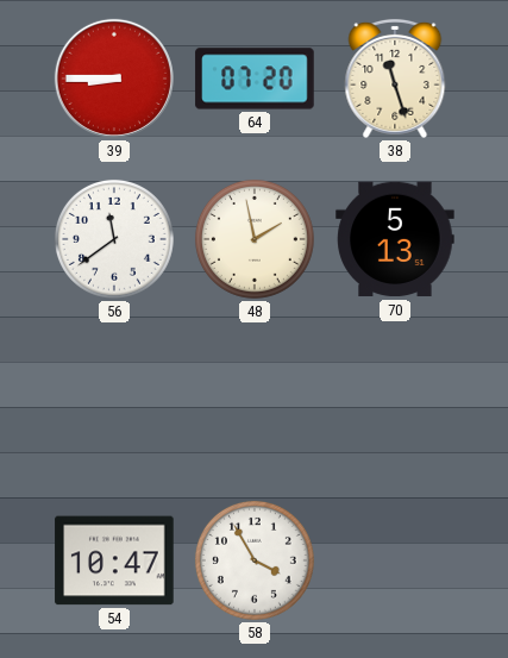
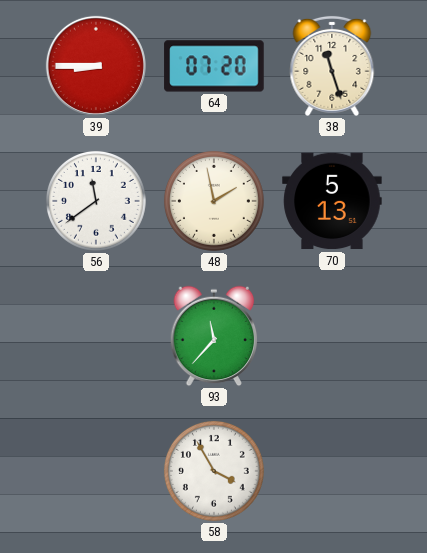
93: none -> 11:37 (214, 336)
54: 10:47 -> none (114, 560)
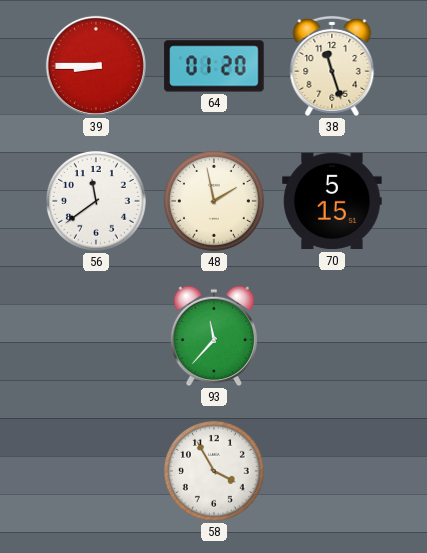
64: 07:20 -> 01:20 (214, 66)
70: 5:13 -> 5:15 (332, 201)
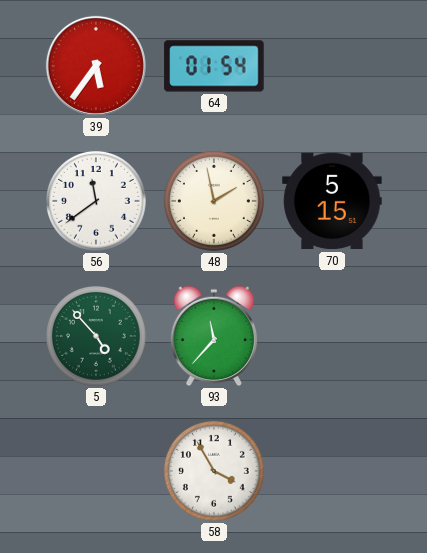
39: 8:45 -> 5:36 (96, 66)
64: 01:20 -> 01:54 (214, 66)
38: 11:27 -> none (332, 66)
5: none -> 4:53 (96, 336)
